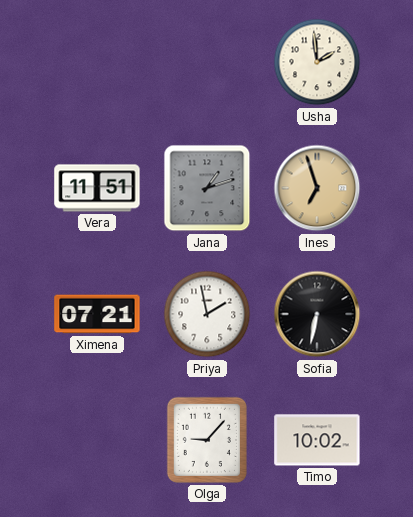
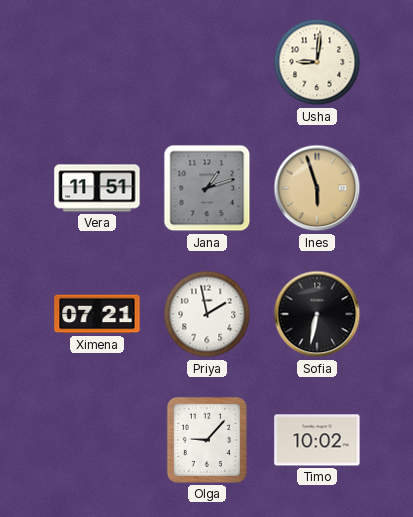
Usha: 1:59 -> 9:01 (317, 62)
Ines: 6:57 -> 5:57 (317, 188)
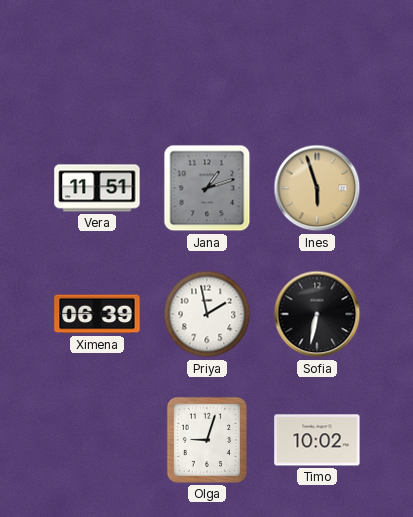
Usha: 9:01 -> none (317, 62)
Ximena: 07:21 -> 06:39 (97, 314)
Olga: 9:07 -> 9:03 (207, 440)
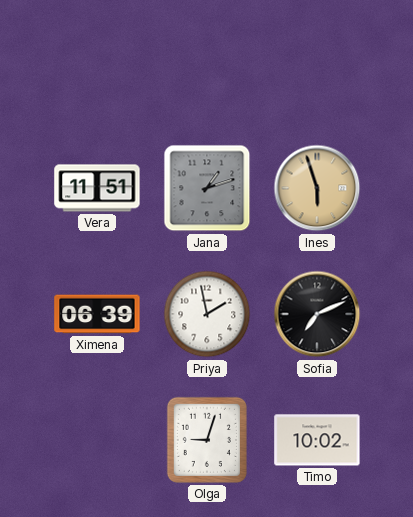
Sofia: 6:32 -> 7:11 (317, 314)
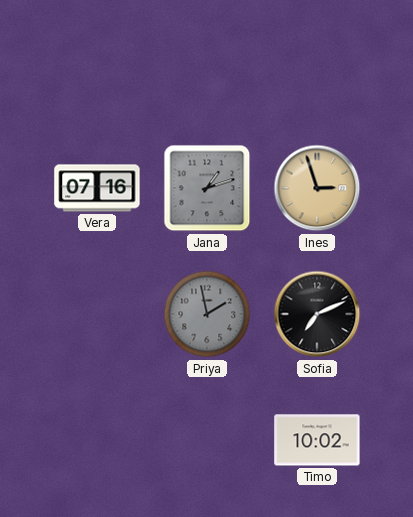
Vera: 11:51 -> 07:16 (97, 188)
Ines: 5:57 -> 2:57 (317, 188)
Ximena: 06:39 -> none (97, 314)
Priya dial: white -> grey (207, 314)
Olga: 9:03 -> none (207, 440)
